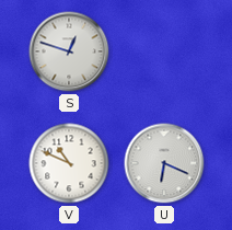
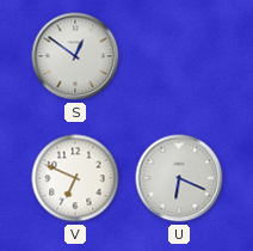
S: 12:48 -> 12:51 (75, 56)
V: 10:49 -> 6:49 (75, 178)
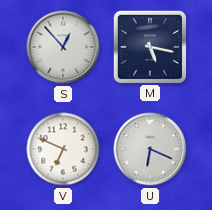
S: 12:51 -> 12:53 (63, 47)
M: none -> 5:17 (149, 46)
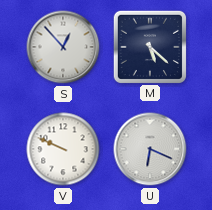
M: 5:17 -> 5:22 (149, 46)
V: 6:49 -> 9:49 (63, 149)
